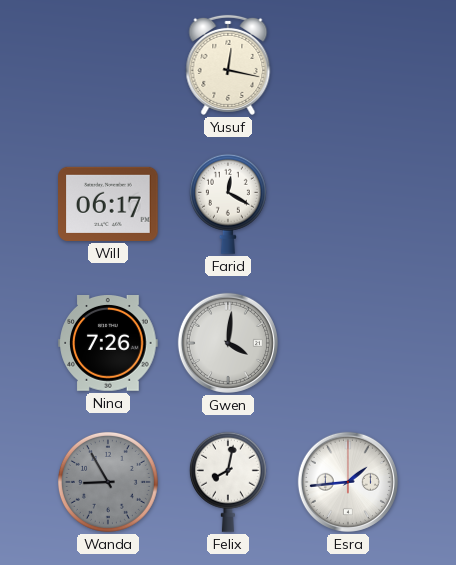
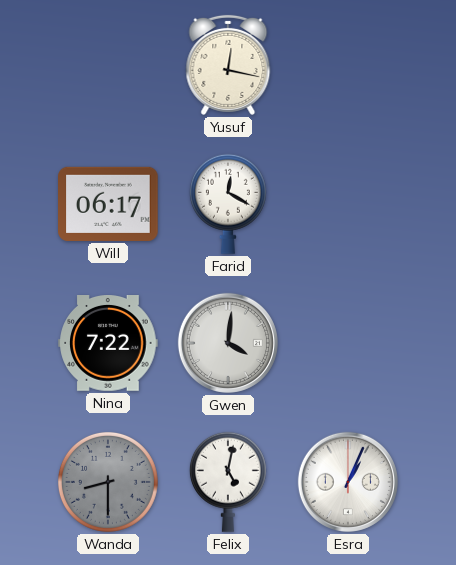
Nina: 7:26 -> 7:22 (108, 344)
Wanda: 8:55 -> 8:30 (108, 482)
Felix: 8:02 -> 5:02 (228, 482)
Esra: 1:44 -> 1:04 (348, 482)
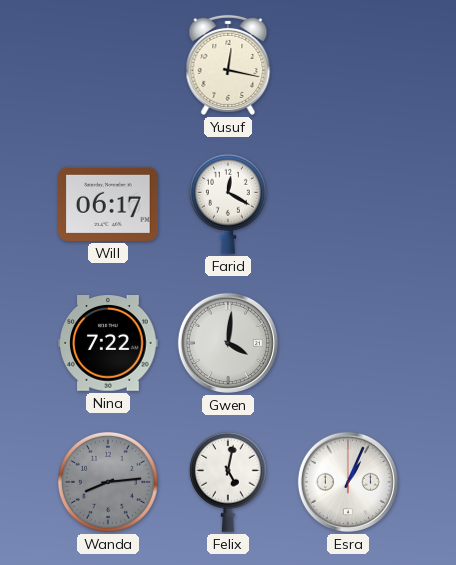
Wanda: 8:30 -> 8:14 (108, 482)
